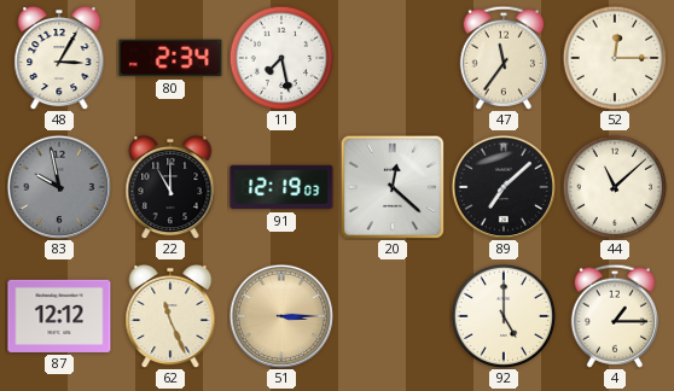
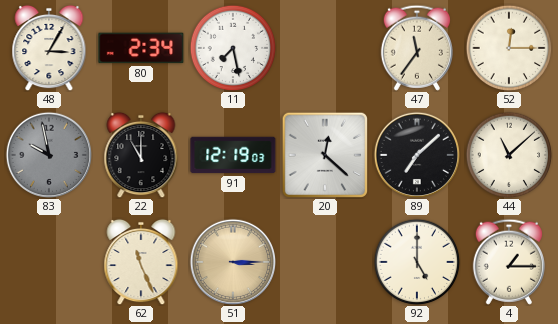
87: 12:12 -> none (59, 316)
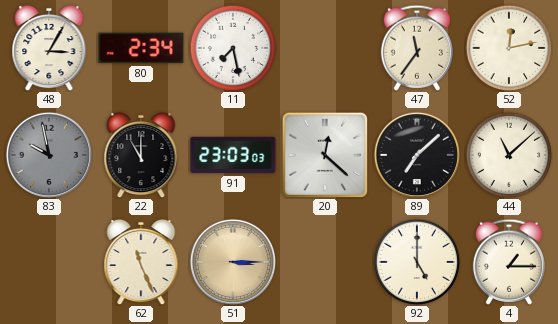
52: 12:15 -> 12:13 (509, 48)
91: 12:19 -> 23:03 (233, 155)
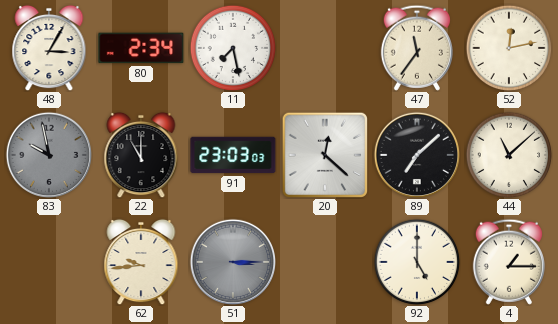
62: 11:26 -> 9:44 (141, 262)
51 dial: champagne -> grey (232, 261)
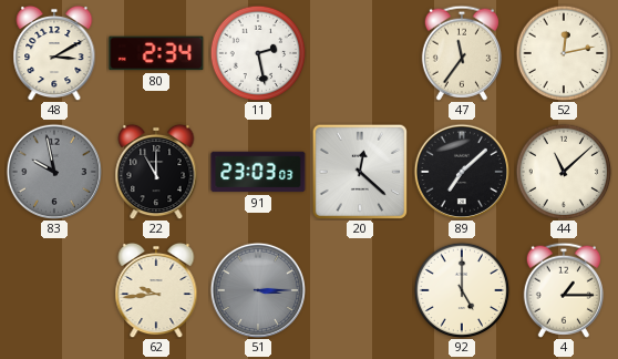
48: 3:05 -> 3:10 (54, 53)
11: 7:28 -> 2:28 (258, 53)
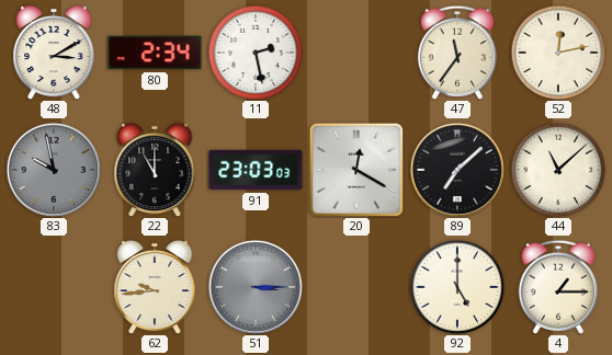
20: 12:22 -> 12:20 (355, 169)
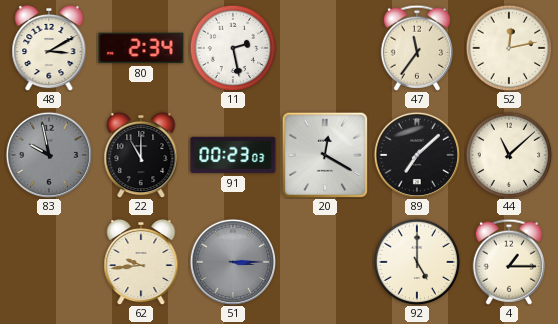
91: 23:03 -> 00:23 (233, 155)
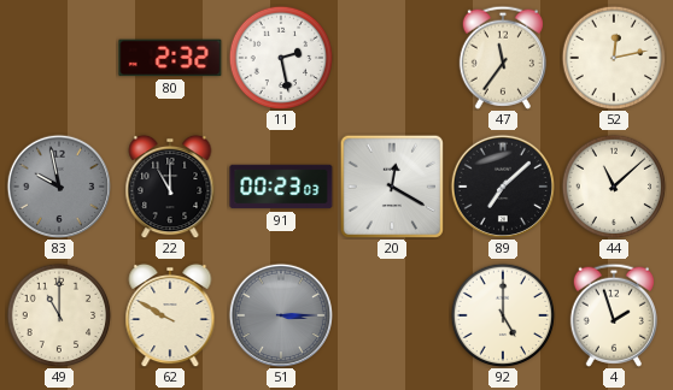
48: 3:10 -> none (49, 48)
80: 2:34 -> 2:32 (170, 58)
49: none -> 11:00 (59, 315)
62: 9:44 -> 9:50 (170, 315)
4: 1:15 -> 1:57 (614, 315)
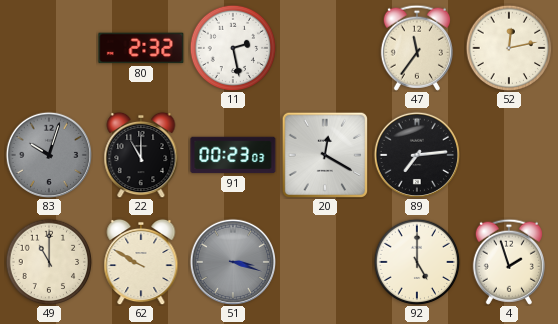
83: 9:58 -> 10:03 (48, 154)
89: 7:08 -> 7:14 (416, 154)
44: 11:08 -> none (614, 187)
51: 3:15 -> 3:18 (232, 261)
